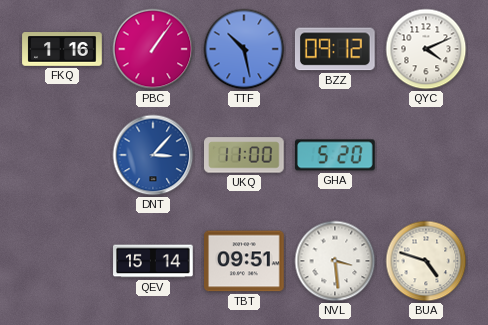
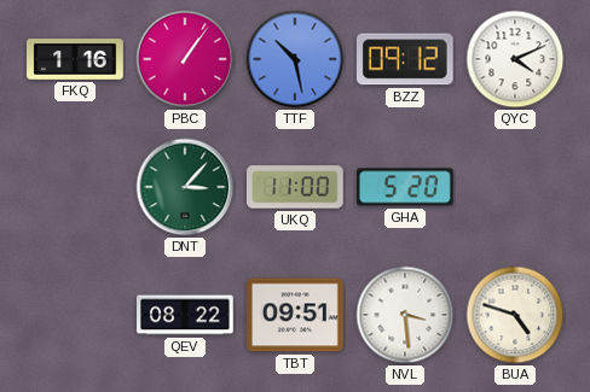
DNT dial: blue -> green (185, 187)
QEV: 15:14 -> 08:22 (185, 315)
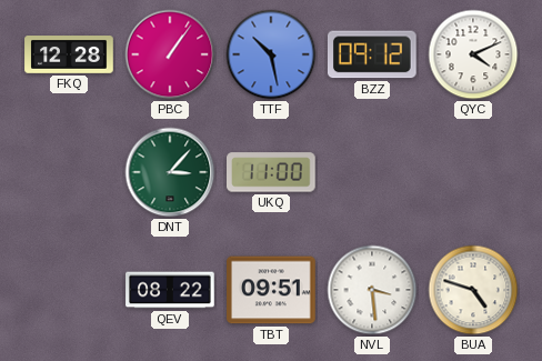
FKQ: 1:16 -> 12:28 (69, 56)
GHA: 5:20 -> none (405, 187)
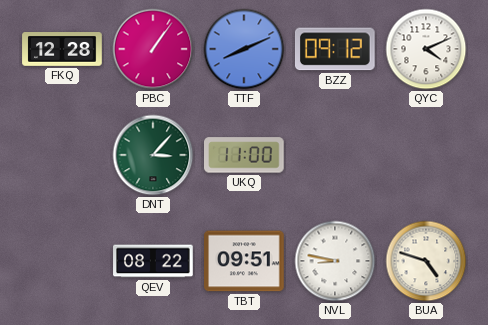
TTF: 10:28 -> 8:11 (244, 49)
NVL: 3:29 -> 8:47 (335, 261)
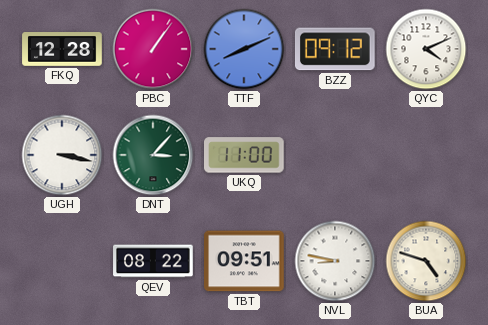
UGH: none -> 3:17 (62, 155)
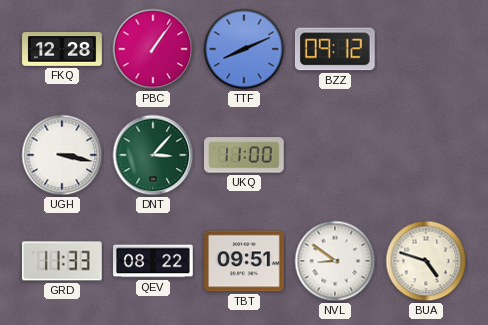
QYC: 4:11 -> none (426, 49)
GRD: none -> 11:33 (63, 261)
NVL: 8:47 -> 8:51 (335, 261)
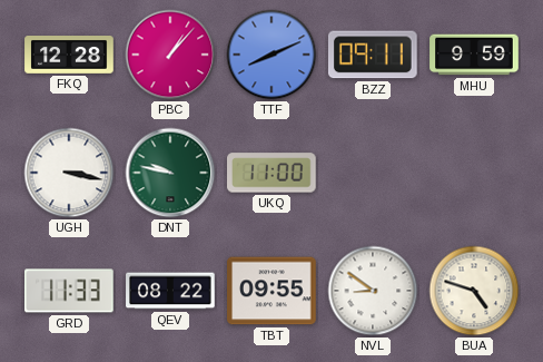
PBC: 1:06 -> 1:07 (170, 55)
BZZ: 09:12 -> 09:11 (373, 55)
MHU: none -> 9:59 (474, 55)
DNT: 3:07 -> 9:47 (170, 173)
TBT: 09:51 -> 09:55 (271, 291)
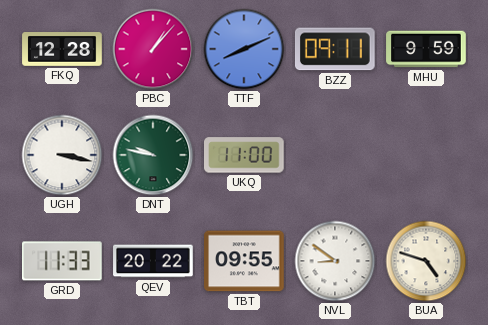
QEV: 08:22 -> 20:22 (153, 261)
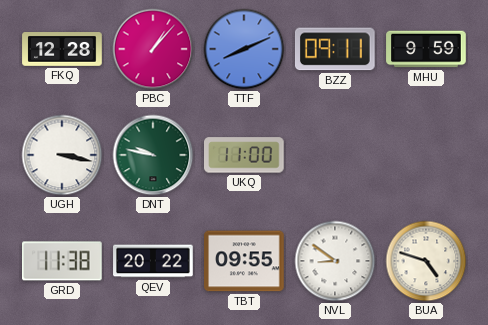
GRD: 11:33 -> 11:38 (63, 261)
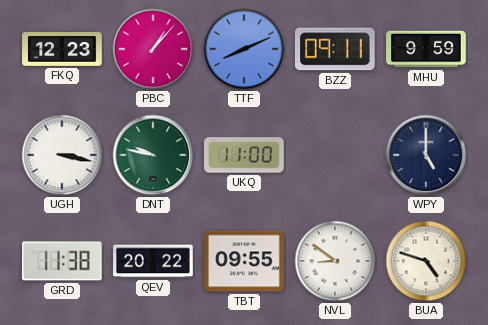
FKQ: 12:28 -> 12:23 (62, 50)
WPY: none -> 5:00 (426, 155)
